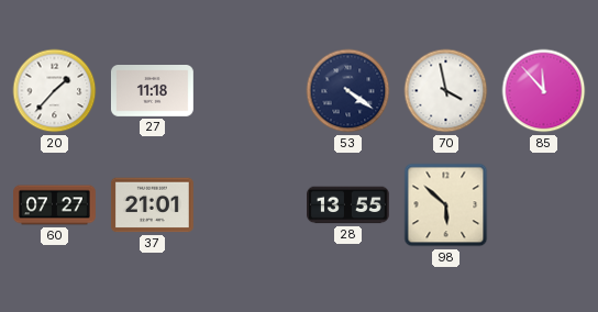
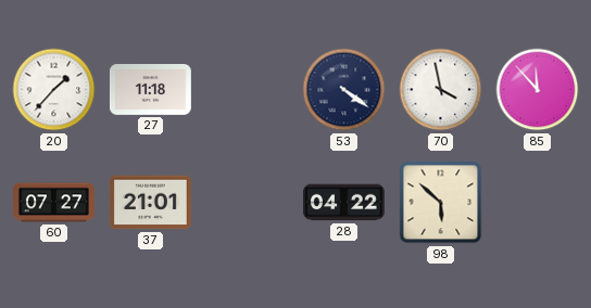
28: 13:55 -> 04:22 (344, 203)
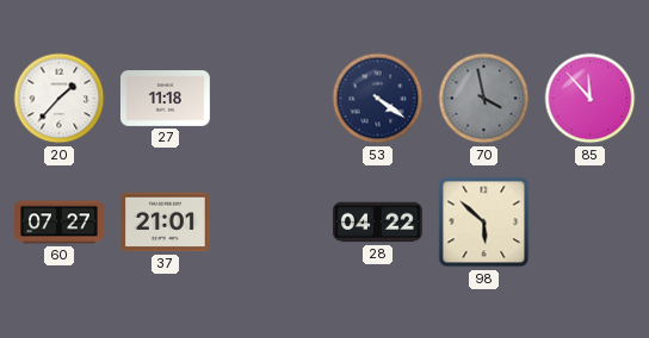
70 dial: white -> grey (484, 99)
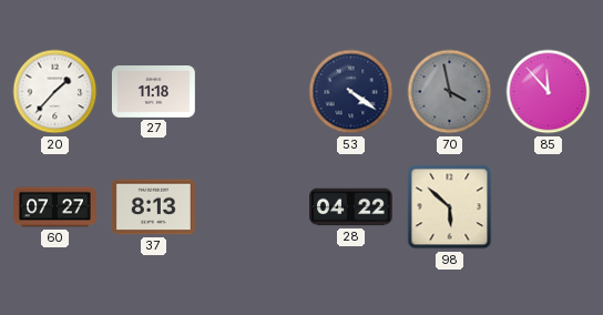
37: 21:01 -> 8:13 (153, 207)
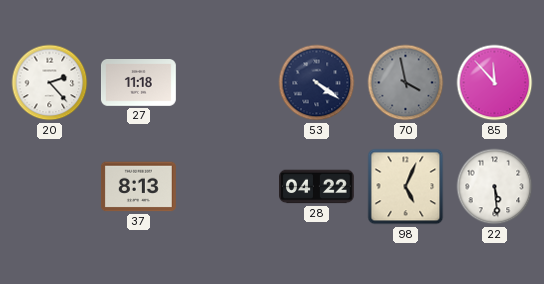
20: 1:37 -> 2:23 (50, 83)
60: 07:27 -> none (55, 207)
98: 5:52 -> 5:04 (406, 187)
22: none -> 5:29 (495, 187)
